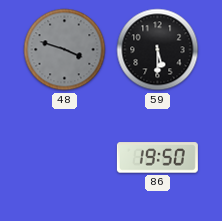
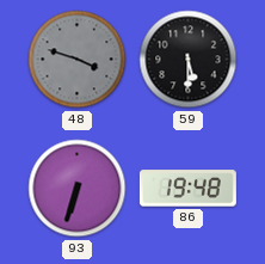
93: none -> 6:33 (78, 189)
86: 19:50 -> 19:48 (187, 189)
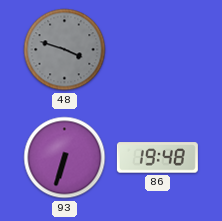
59: 5:30 -> none (189, 60)
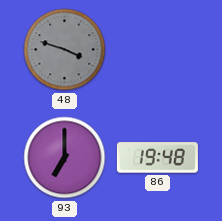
93: 6:33 -> 7:00 (65, 158)
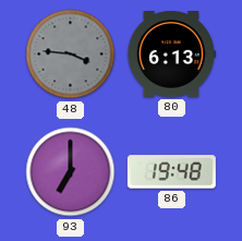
48: 3:48 -> 3:46 (71, 55)
80: none -> 6:13 (171, 55)
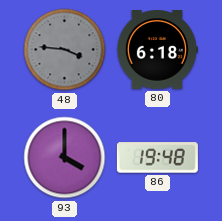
80: 6:13 -> 6:18 (157, 50)
93: 7:00 -> 4:00 (65, 158)
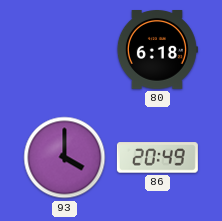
48: 3:46 -> none (65, 50)
86: 19:48 -> 20:49 (157, 158)
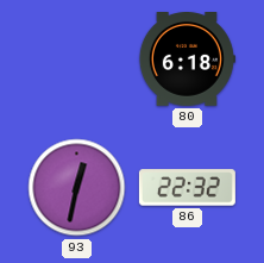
93: 4:00 -> 12:32 (77, 188)
86: 20:49 -> 22:32 (187, 188)
